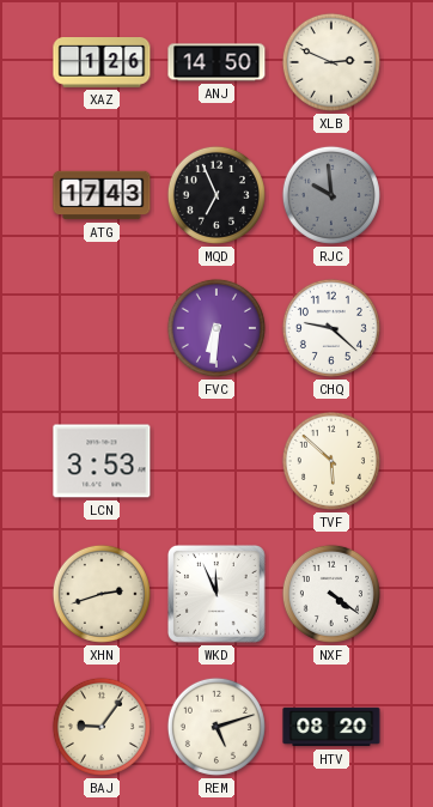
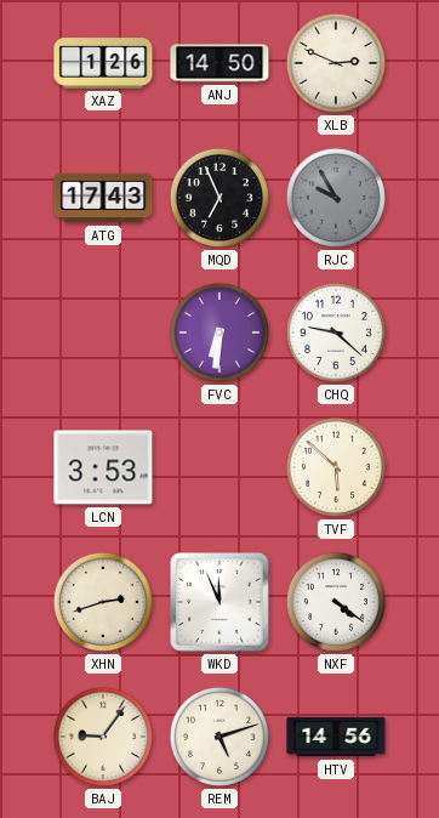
RJC: 9:59 -> 9:55 (336, 198)
HTV: 08:20 -> 14:56 (336, 737)
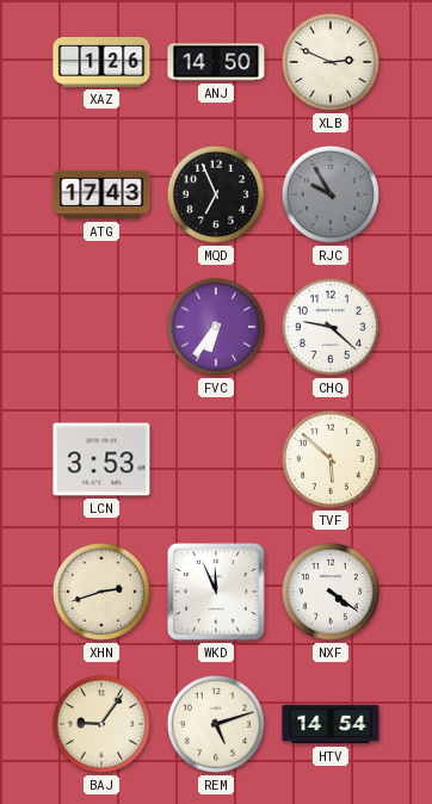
FVC: 6:31 -> 6:36 (216, 327)
HTV: 14:56 -> 14:54 (331, 724)
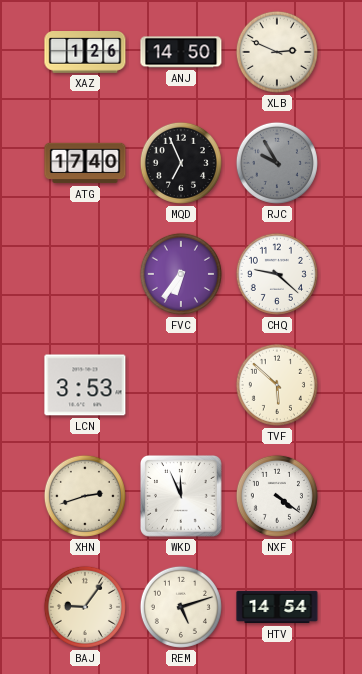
ATG: 17:43 -> 17:40 (85, 163)
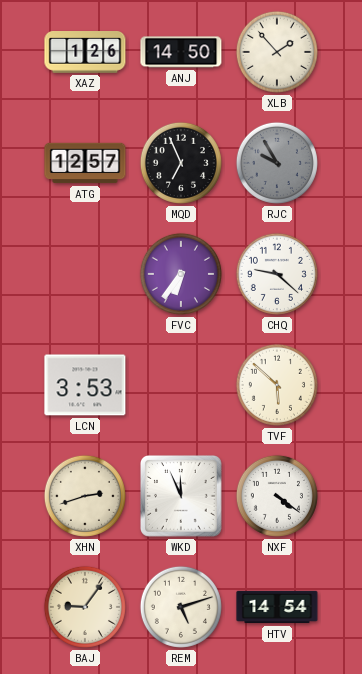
XLB: 2:49 -> 1:53 (277, 52)
ATG: 17:40 -> 12:57 (85, 163)
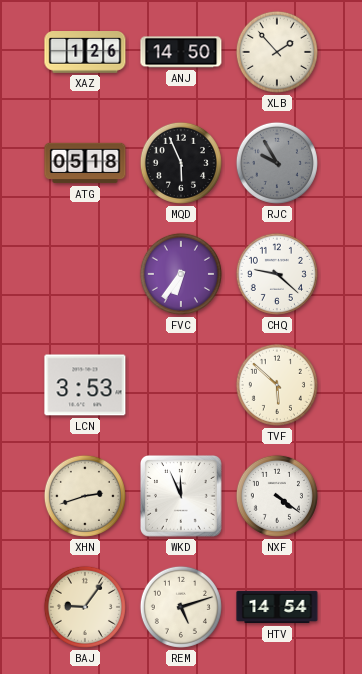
ATG: 12:57 -> 05:18 (85, 163)
MQD: 6:56 -> 5:56 (181, 163)
